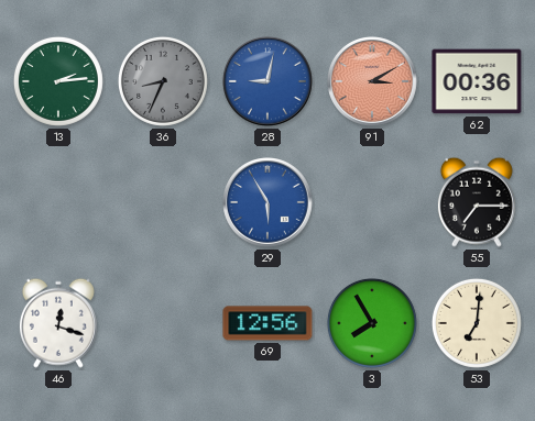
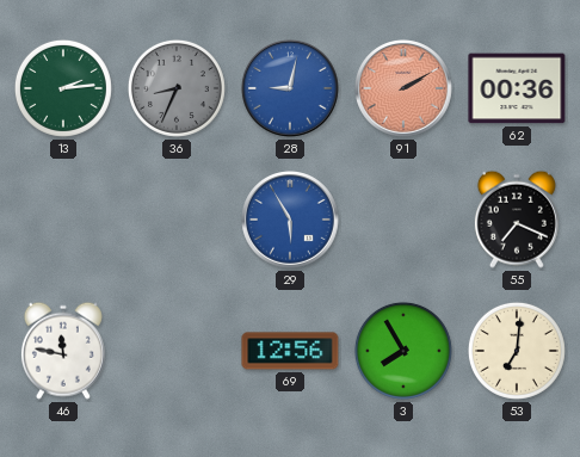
91: 3:10 -> 2:10 (403, 88)
55: 7:15 -> 7:19 (517, 220)
46: 12:18 -> 11:47 (63, 351)
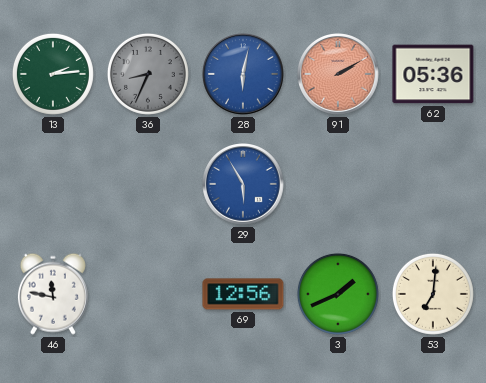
28: 9:02 -> 6:02 (243, 74)
62: 00:36 -> 05:36 (433, 74)
55: 7:19 -> none (517, 220)
3: 7:55 -> 1:41 (338, 294)
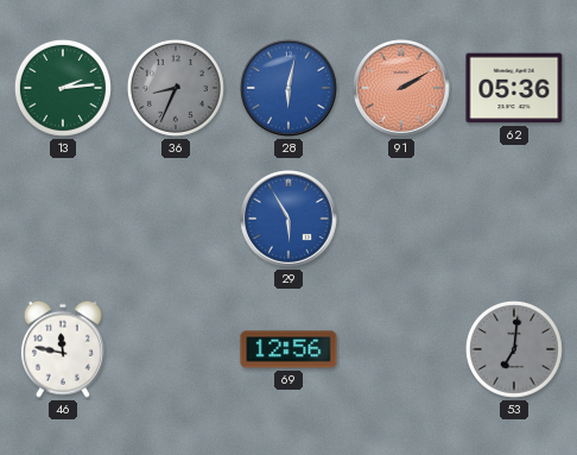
3: 1:41 -> none (338, 294)
53 dial: cream -> grey (514, 349)
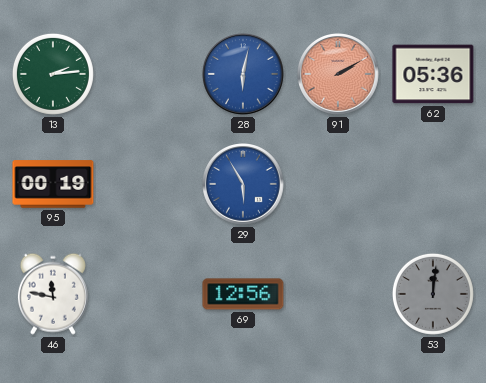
36: 8:34 -> none (176, 88)
95: none -> 00:19 (53, 184)
53: 7:01 -> 12:01 (433, 294)
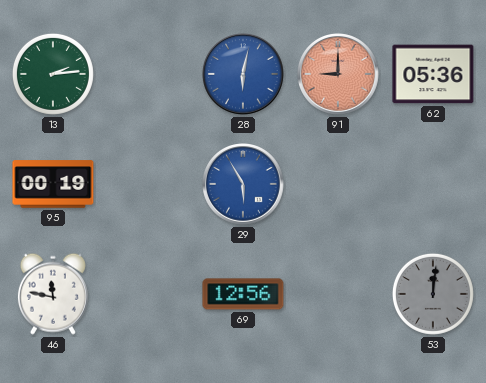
91: 2:10 -> 9:00 (338, 74)
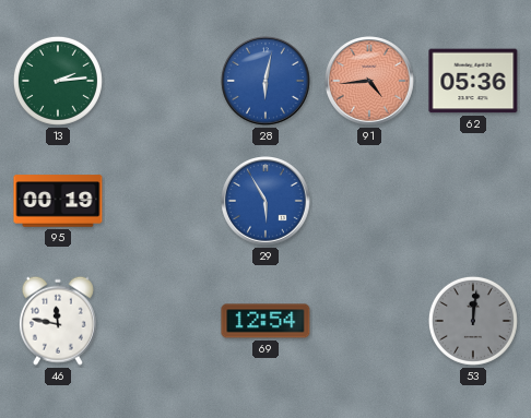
91: 9:00 -> 4:44 (369, 81)
69: 12:56 -> 12:54 (265, 321)
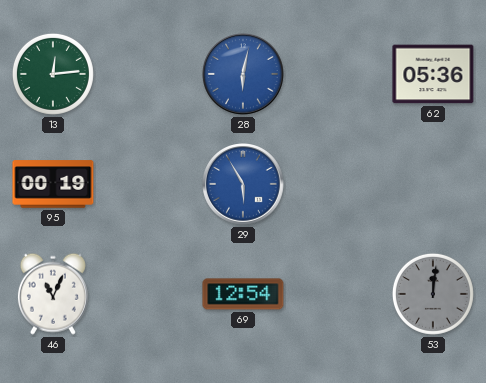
13: 2:14 -> 12:14 (53, 74)
91: 4:44 -> none (369, 81)
46: 11:47 -> 11:04 (53, 294)
